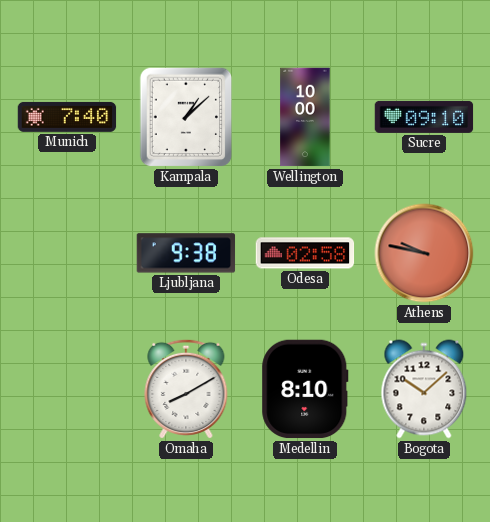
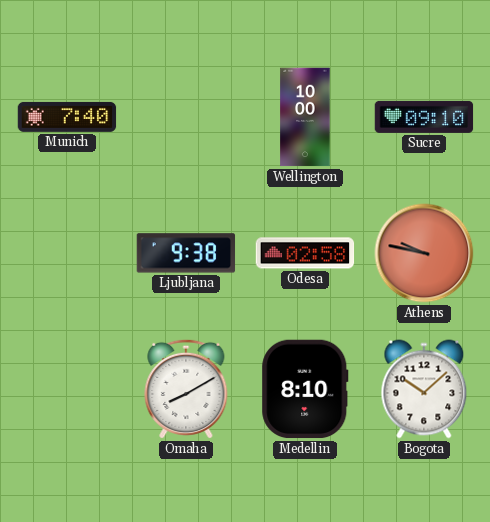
Kampala: 1:08 -> none (186, 117)
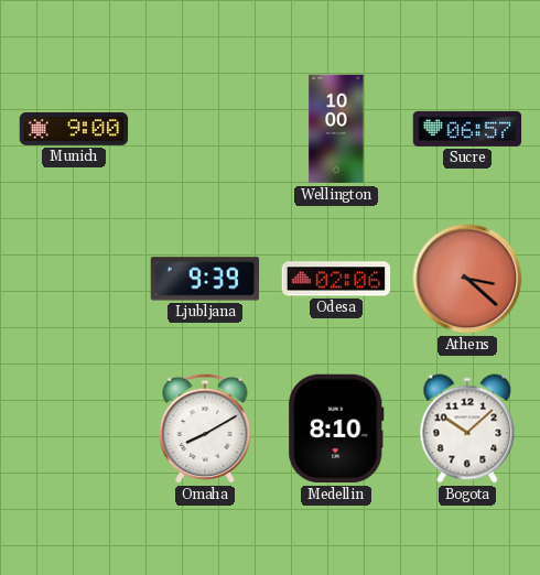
Munich: 7:40 -> 9:00 (74, 129)
Sucre: 09:10 -> 06:57 (467, 129)
Ljubljana: 9:38 -> 9:39 (205, 279)
Odesa: 02:58 -> 02:06 (336, 279)
Athens: 9:47 -> 3:22 (467, 279)
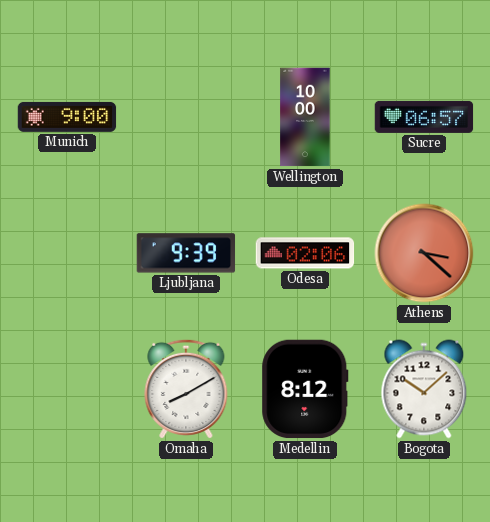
Medellin: 8:10 -> 8:12 (305, 389)
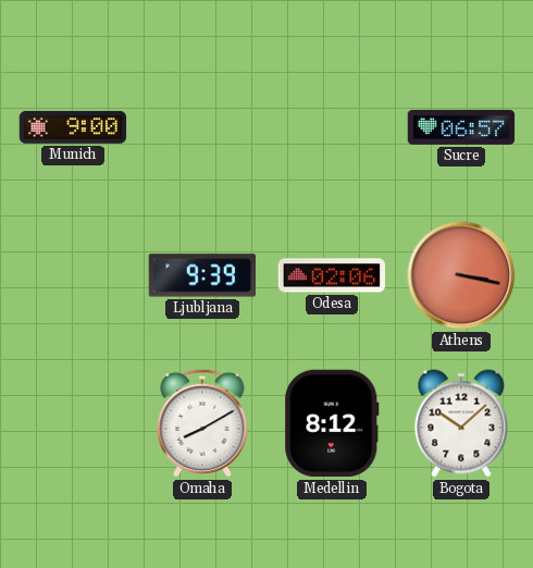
Wellington: 10:00 -> none (305, 117)
Athens: 3:22 -> 3:17 (461, 275)
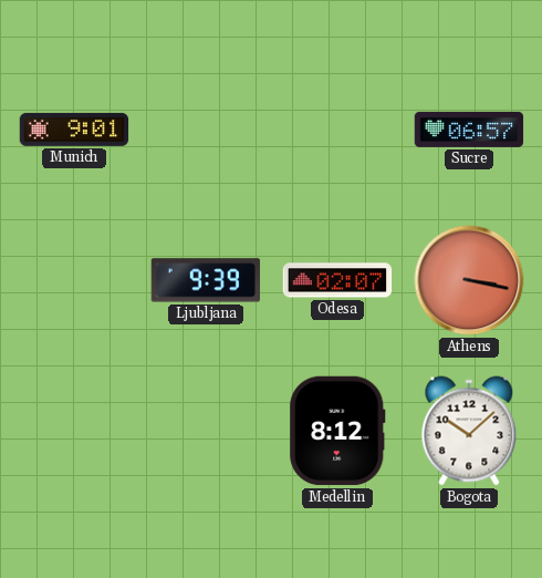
Munich: 9:00 -> 9:01 (74, 130)
Odesa: 02:06 -> 02:07 (337, 280)
Omaha: 8:10 -> none (202, 423)
